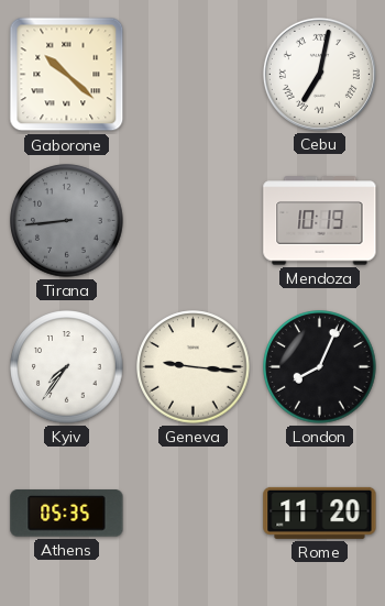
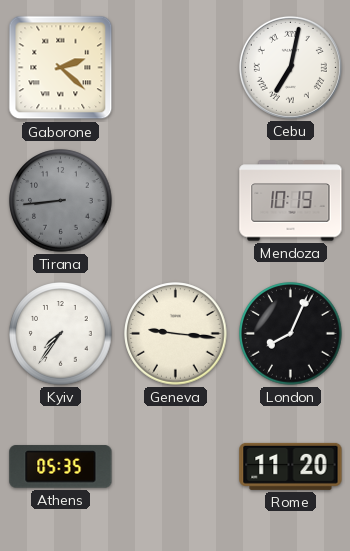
Gaborone: 10:22 -> 2:22 (61, 68)
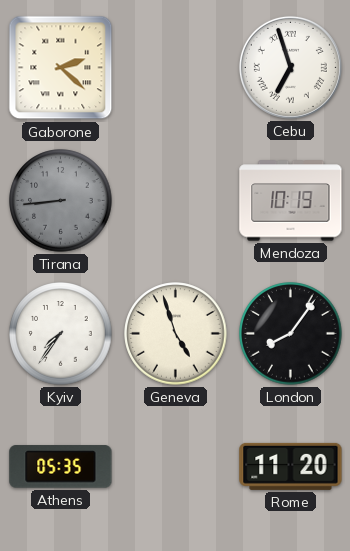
Cebu: 7:02 -> 6:57 (290, 67)
Geneva: 9:16 -> 4:57 (176, 334)
London: 8:04 -> 8:06 (291, 334)
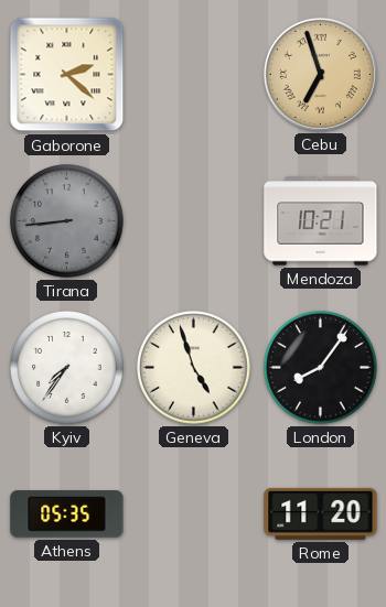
Cebu dial: white -> champagne (320, 74)
Mendoza: 10:19 -> 10:21 (321, 221)
